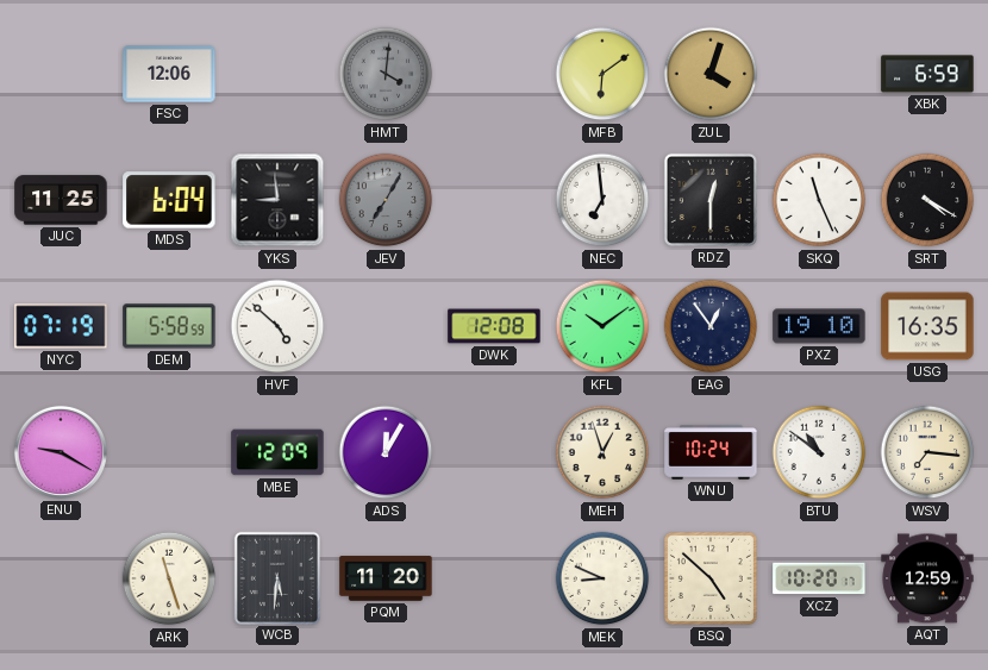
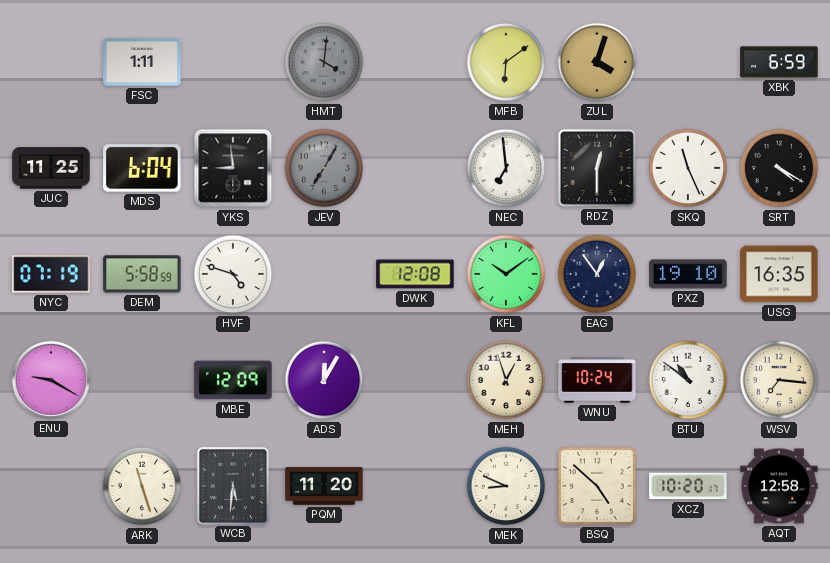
FSC: 12:06 -> 1:11 (142, 62)
HVF: 4:52 -> 4:48 (233, 274)
AQT: 12:59 -> 12:58 (779, 486)
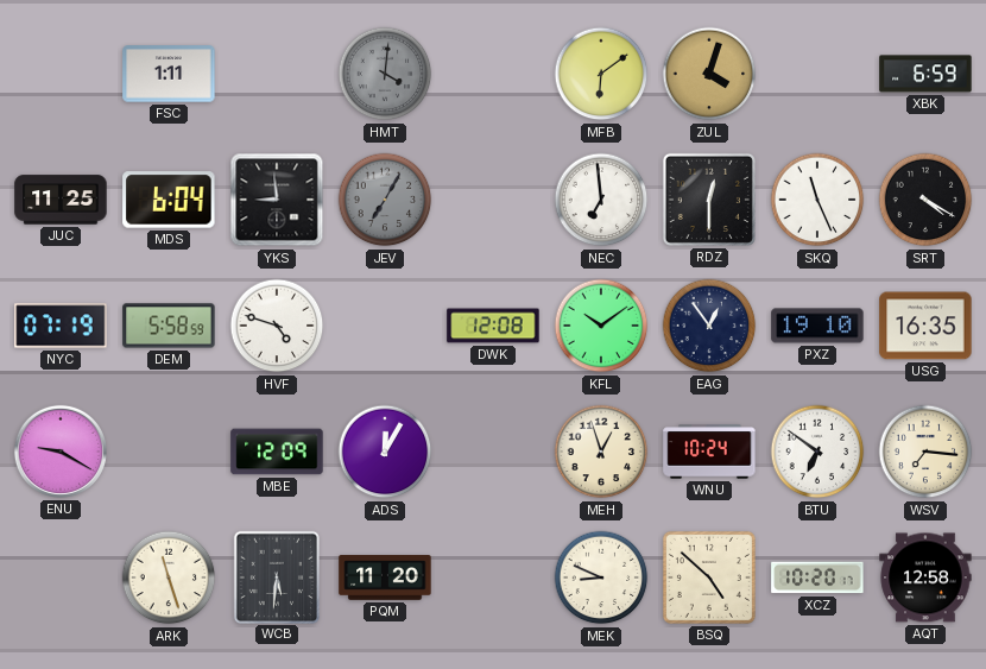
BTU: 10:51 -> 6:51 (817, 452)
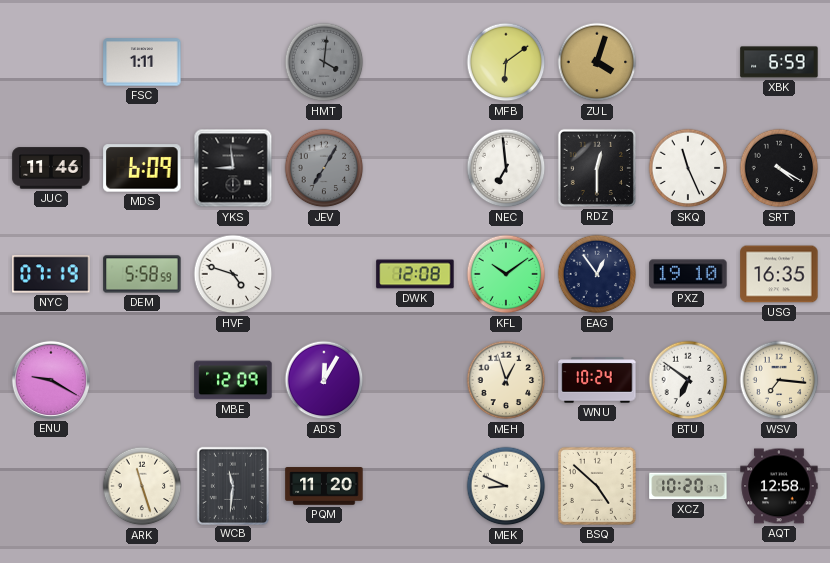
JUC: 11:25 -> 11:46 (51, 168)
MDS: 6:04 -> 6:09 (142, 168)
WCB: 5:31 -> 11:31 (232, 485)
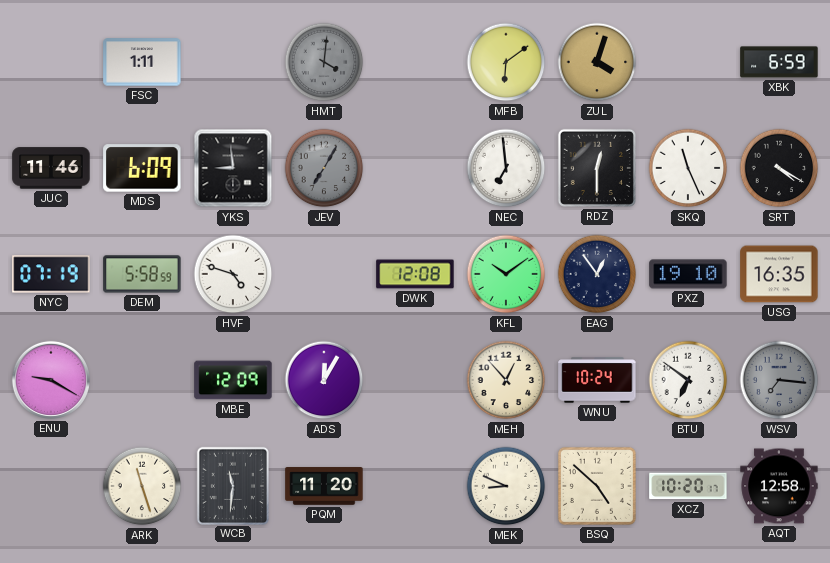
MEH: 12:57 -> 12:53 (506, 380)
WSV dial: cream -> grey (779, 380)
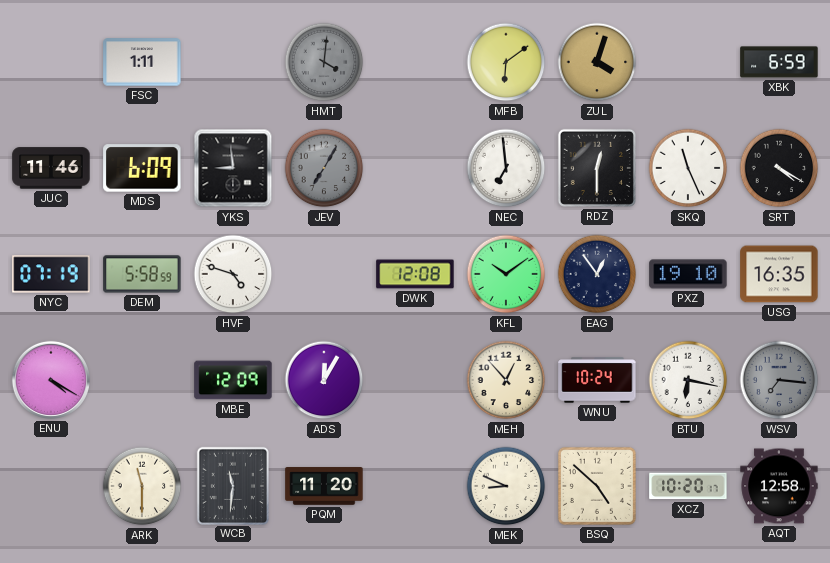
ENU: 9:20 -> 4:20 (51, 380)
BTU: 6:51 -> 6:17 (688, 380)
ARK: 11:27 -> 11:30 (142, 486)
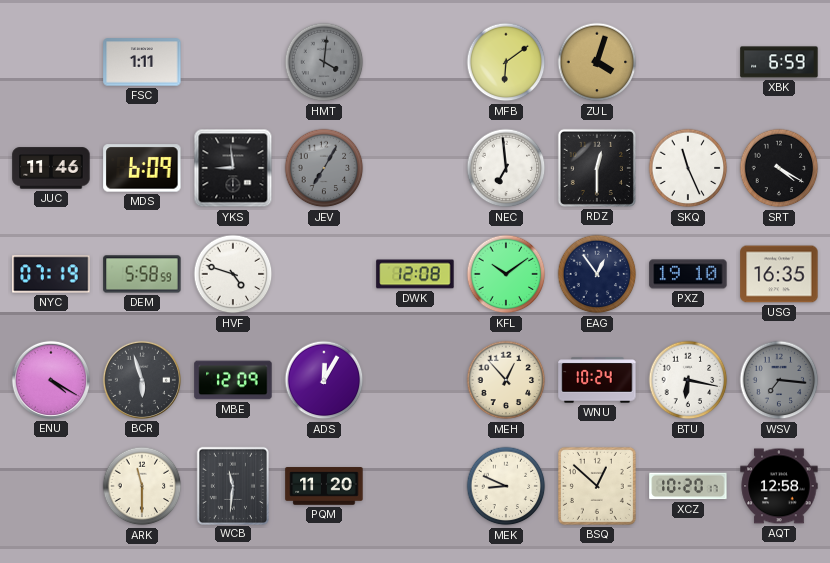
BCR: none -> 5:57 (142, 380)
BSQ: 4:52 -> 12:52 (597, 486)
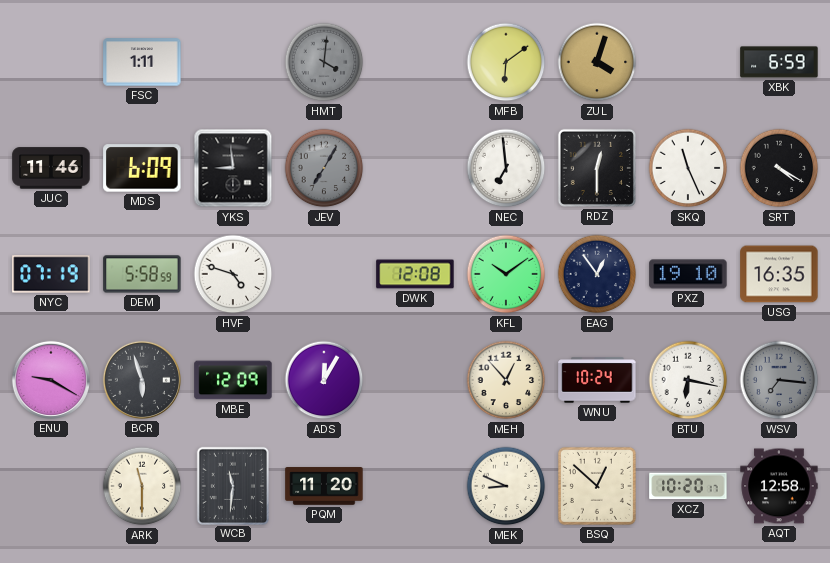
ENU: 4:20 -> 9:20 (51, 380)
